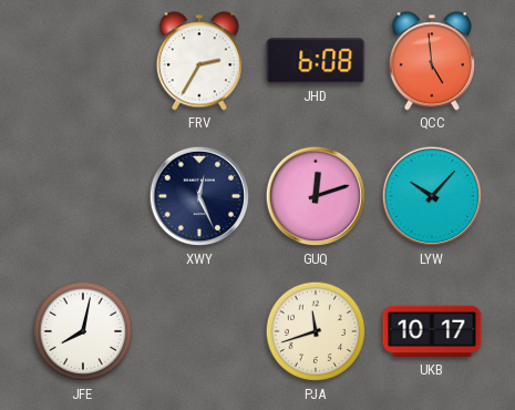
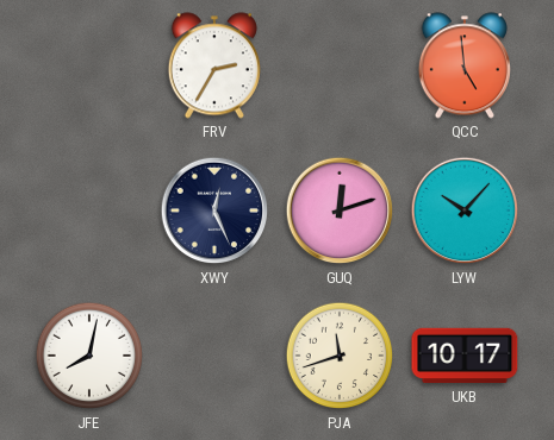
JHD: 6:08 -> none (316, 61)
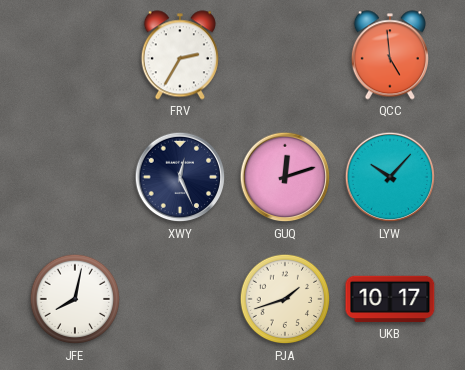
PJA: 11:42 -> 1:42 (285, 299)
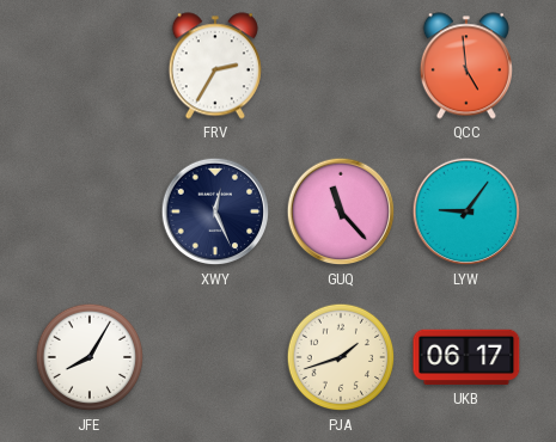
GUQ: 12:12 -> 11:23 (341, 211)
LYW: 10:07 -> 9:06 (466, 211)
JFE: 8:02 -> 8:05 (90, 357)
UKB: 10:17 -> 06:17 (466, 357)
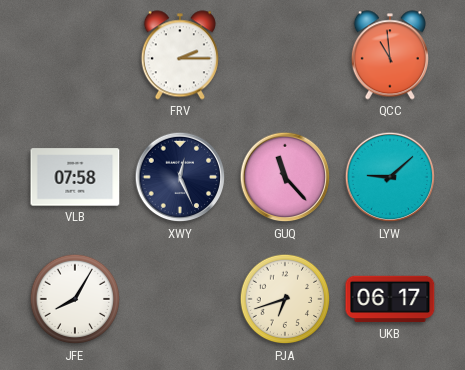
FRV: 2:35 -> 2:15 (180, 55)
QCC: 4:59 -> 10:59 (390, 55)
VLB: none -> 07:58 (75, 177)
LYW: 9:06 -> 9:08 (390, 177)
PJA: 1:42 -> 6:42 (285, 299)
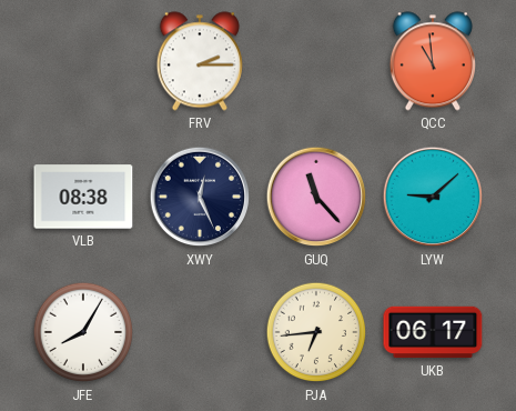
VLB: 07:58 -> 08:38 (83, 197)
PJA: 6:42 -> 6:44 (316, 332)
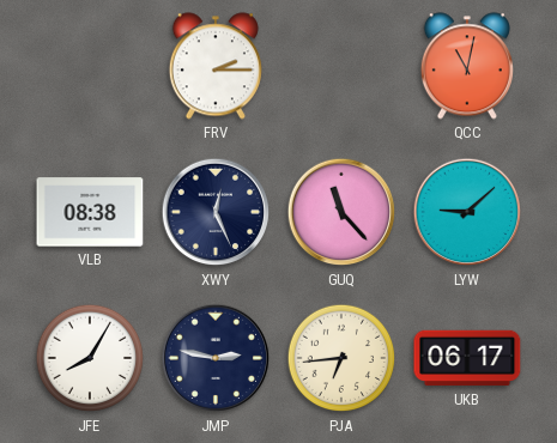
QCC: 10:59 -> 11:02 (467, 66)
JMP: none -> 2:47 (216, 358)
